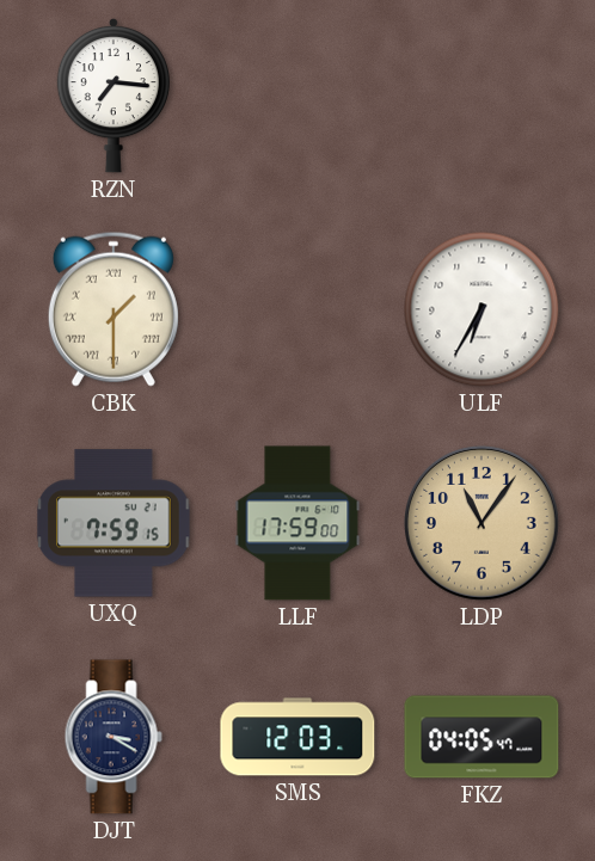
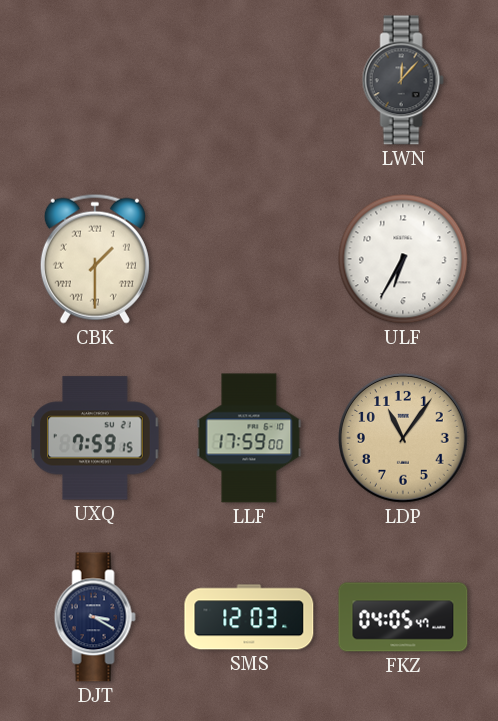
RZN: 7:16 -> none (112, 96)
LWN: none -> 12:07 (403, 80)
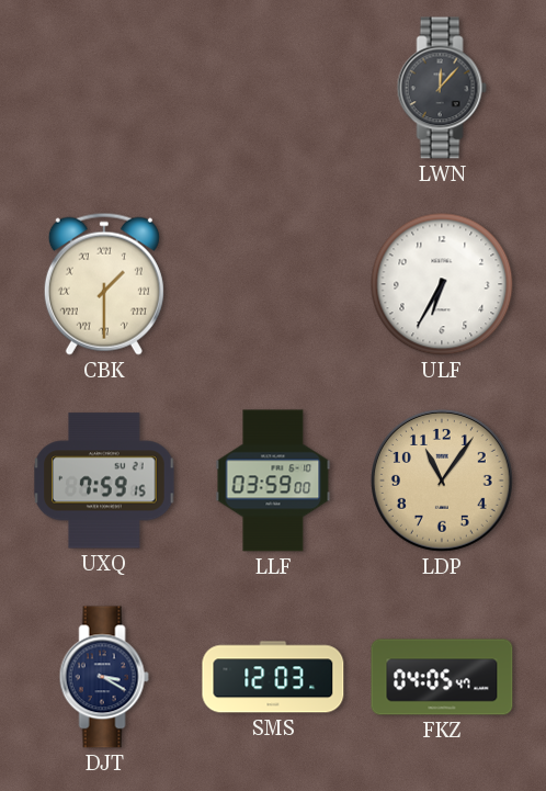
LLF: 17:59 -> 03:59 (273, 481)
